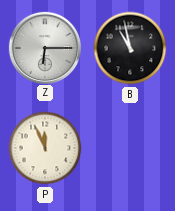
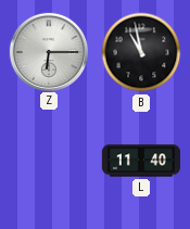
P: 11:56 -> none (45, 148)
L: none -> 11:40 (141, 161)
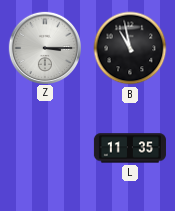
Z: 6:15 -> 3:15 (44, 47)
L: 11:40 -> 11:35 (130, 148)
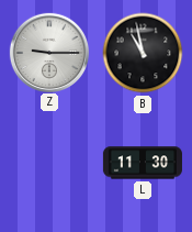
Z: 3:15 -> 9:15 (48, 52)
L: 11:35 -> 11:30 (143, 163)
